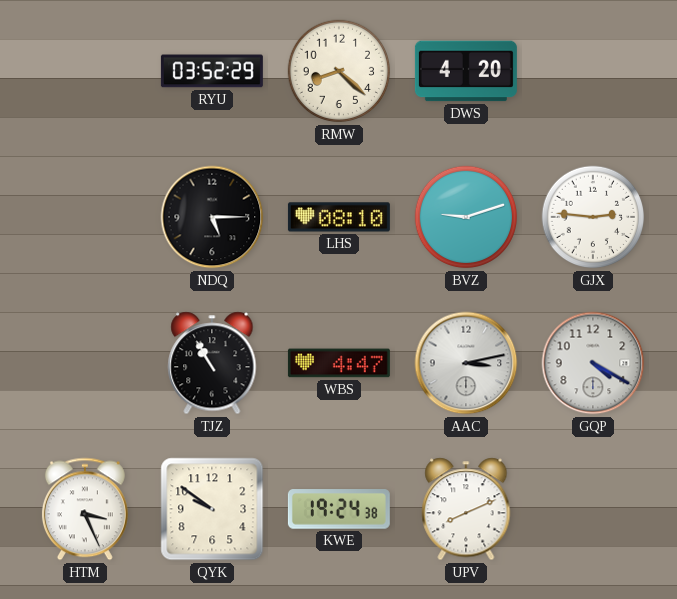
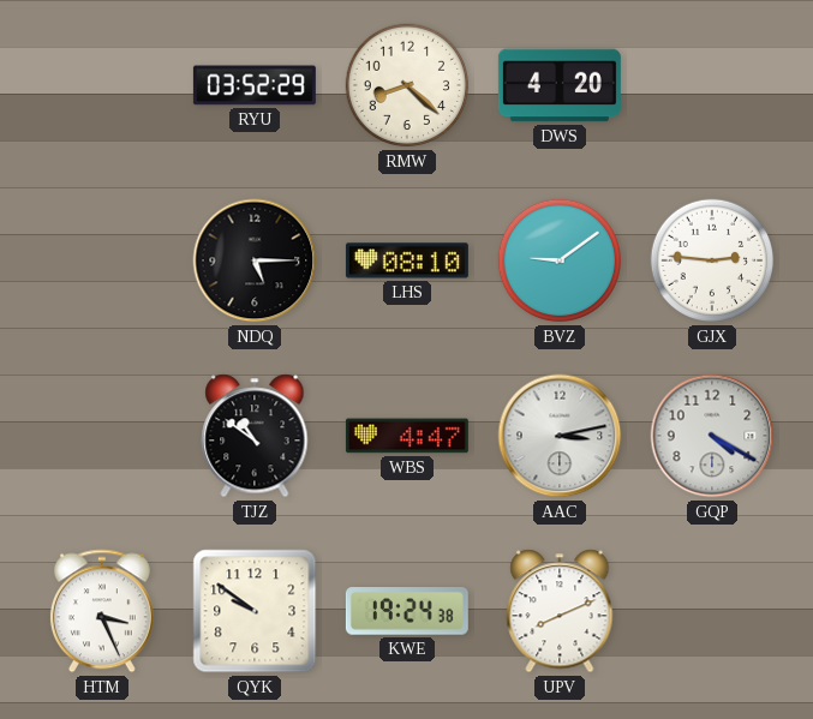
BVZ: 9:12 -> 9:09 (560, 260)
TJZ: 10:55 -> 10:51 (255, 436)
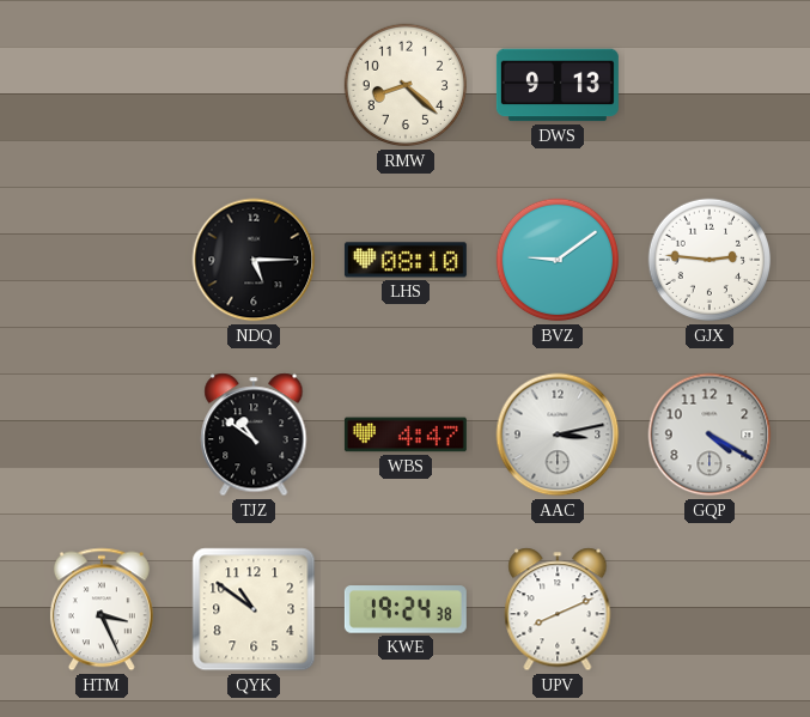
RYU: 03:52 -> none (255, 85)
DWS: 4:20 -> 9:13 (558, 85)
QYK: 9:51 -> 10:51 (254, 609)
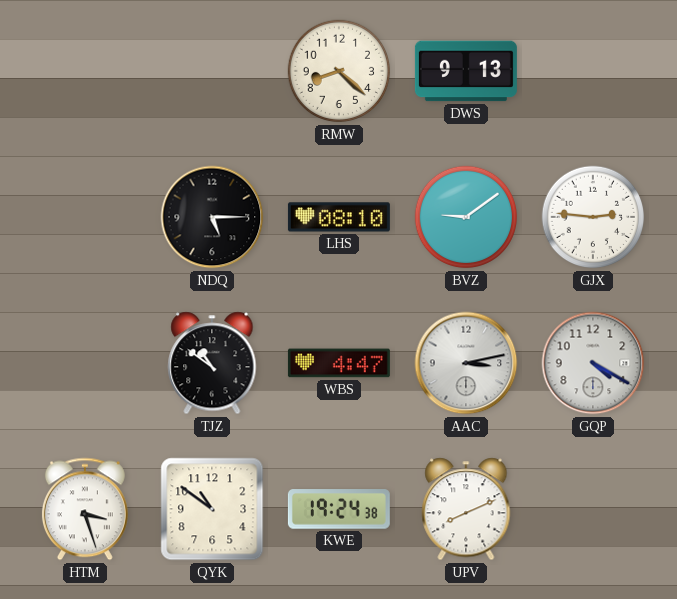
HTM: 3:26 -> 3:27 (85, 509)
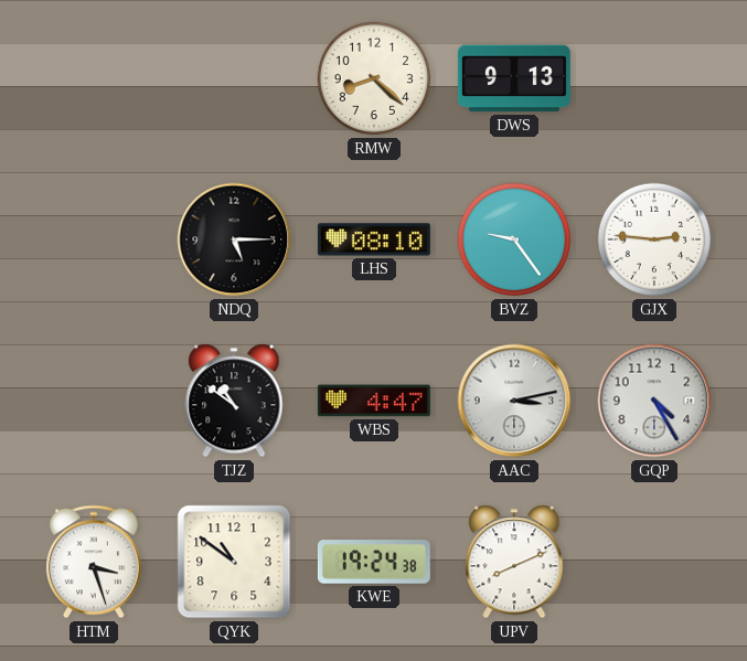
BVZ: 9:09 -> 9:24 (514, 239)
GQP: 4:20 -> 4:25 (654, 401)
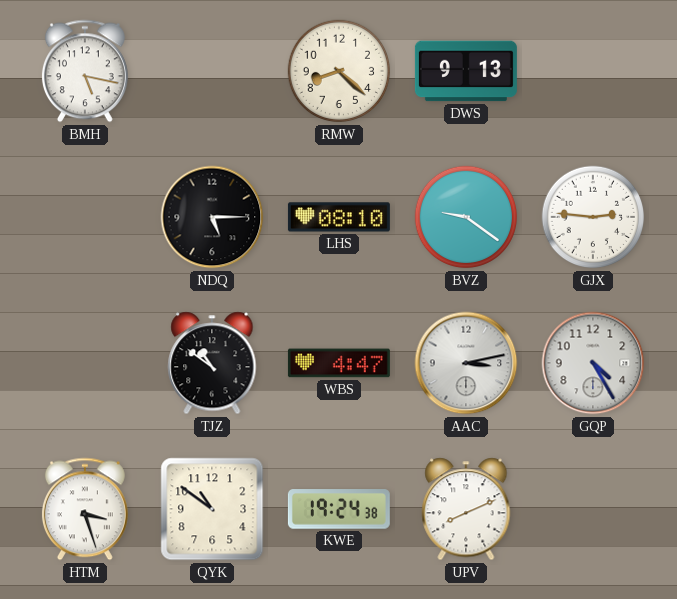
BMH: none -> 5:17 (85, 71)
BVZ: 9:24 -> 9:21 (466, 217)
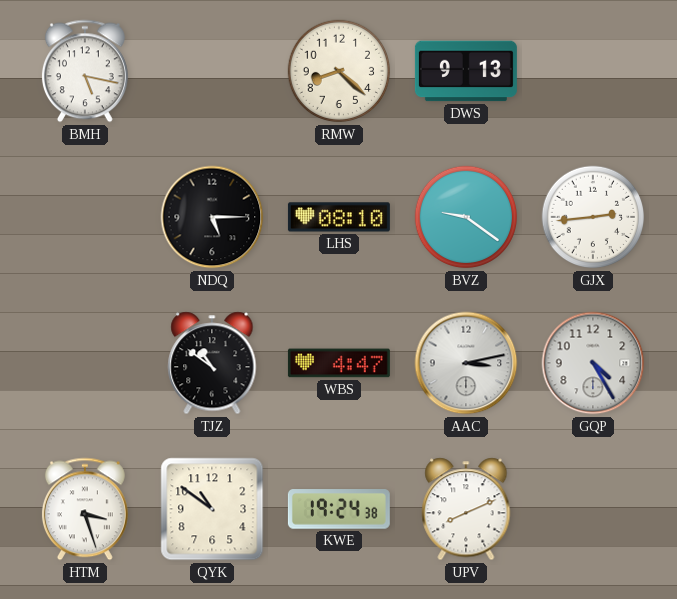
GJX: 2:46 -> 2:44 (593, 217)
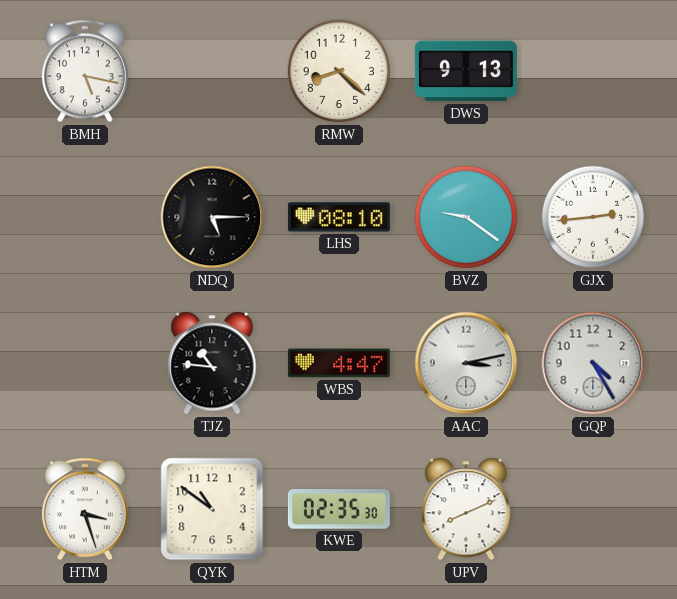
TJZ: 10:51 -> 10:46 (212, 363)
KWE: 19:24 -> 02:35 (339, 509)
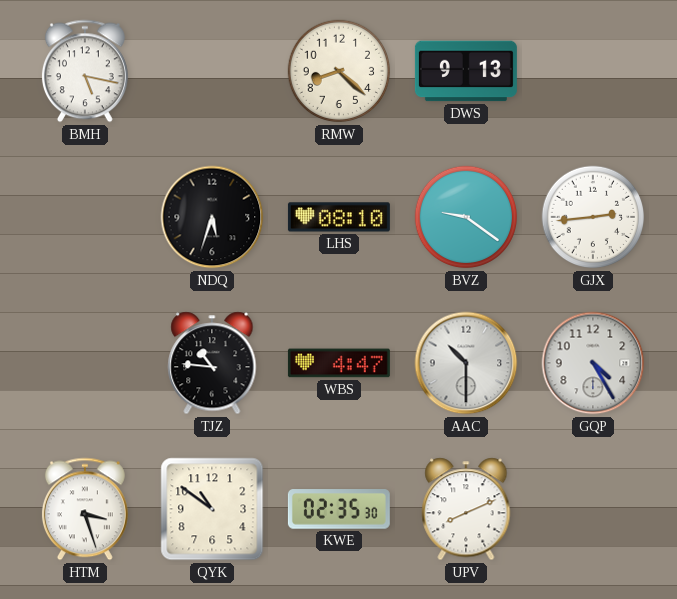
NDQ: 5:15 -> 5:33 (212, 217)
AAC: 3:13 -> 10:30 (466, 363)
